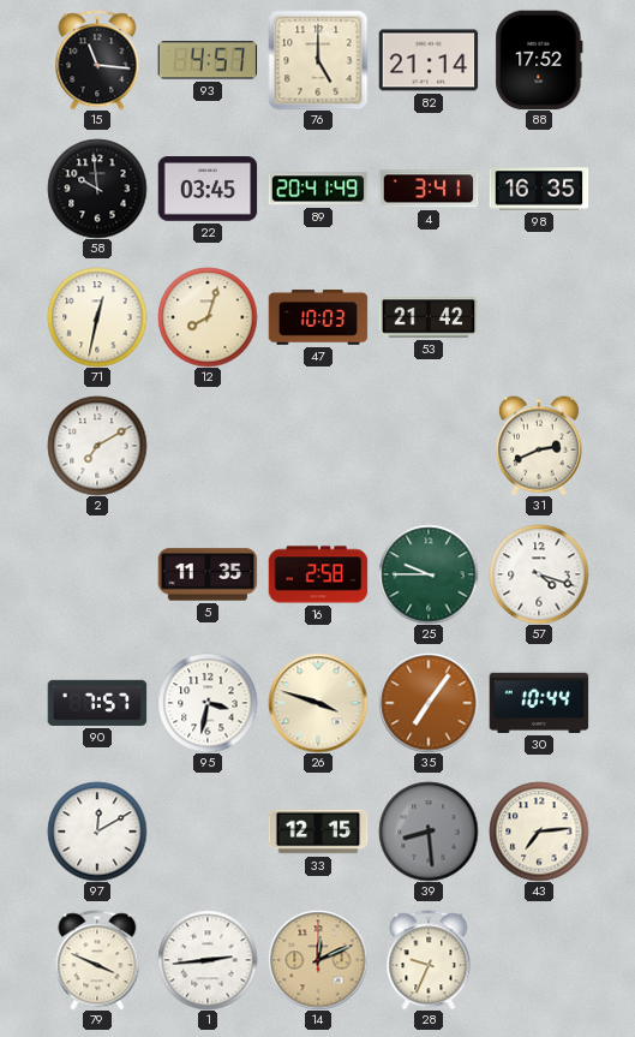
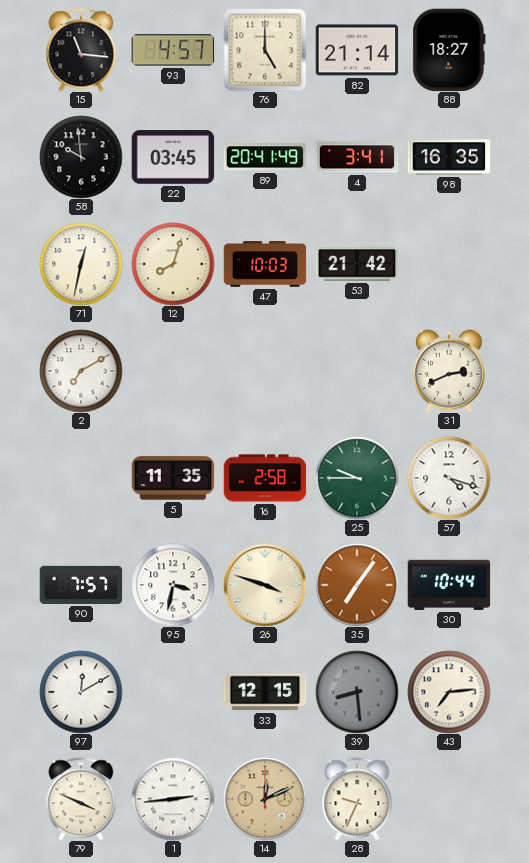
88: 17:52 -> 18:27 (449, 50)
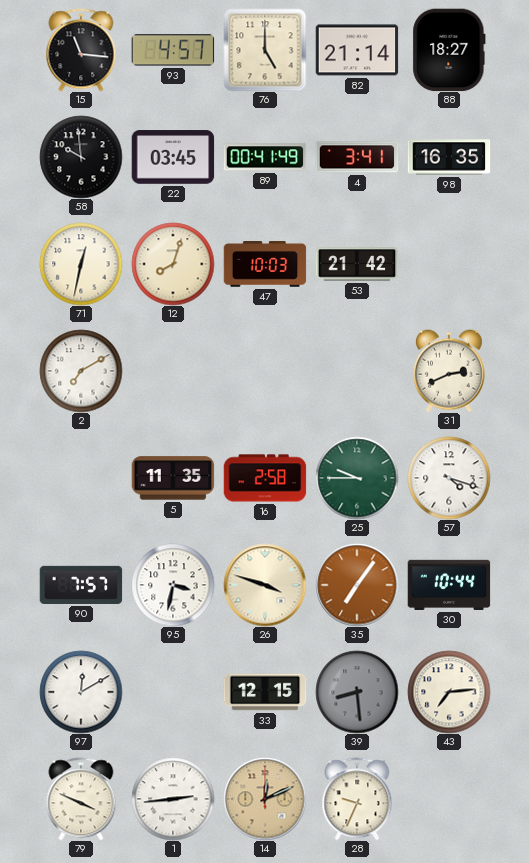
89: 20:41 -> 00:41 (265, 157)
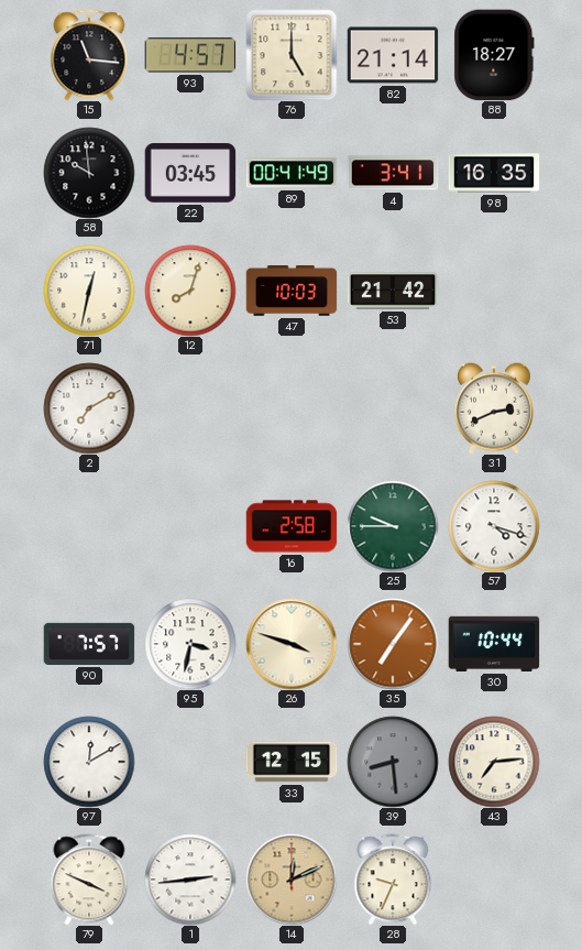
5: 11:35 -> none (173, 478)
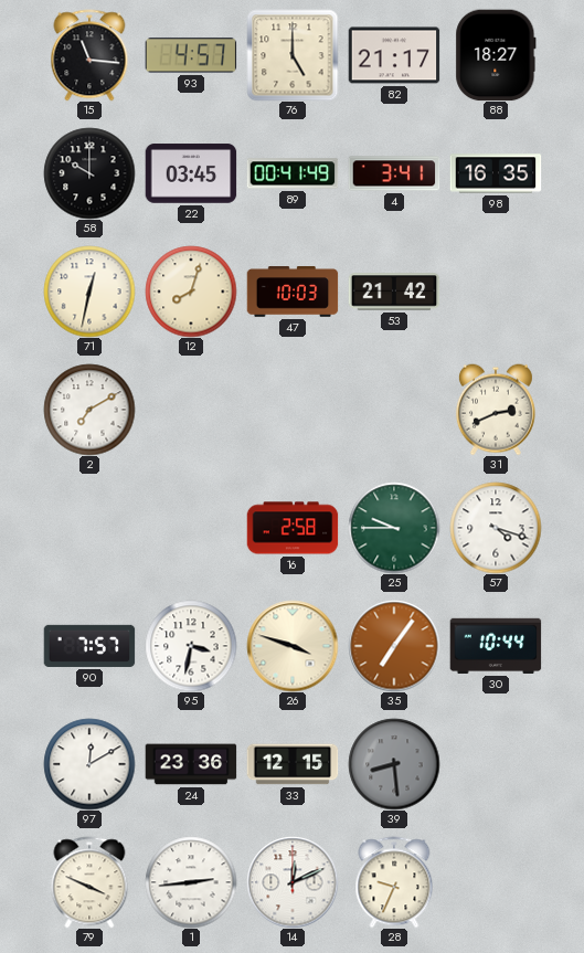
82: 21:14 -> 21:17 (394, 55)
58: 9:59 -> 10:00 (89, 173)
24: none -> 23:36 (191, 764)
43: 7:14 -> none (494, 762)
14 dial: champagne -> white (293, 882)
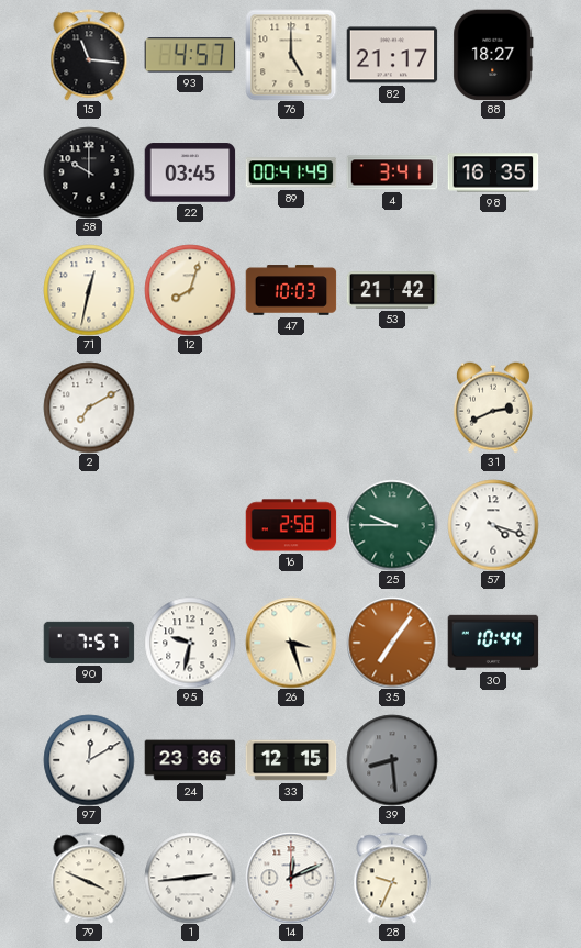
95: 3:32 -> 9:32 (190, 643)
26: 3:48 -> 3:27 (291, 643)
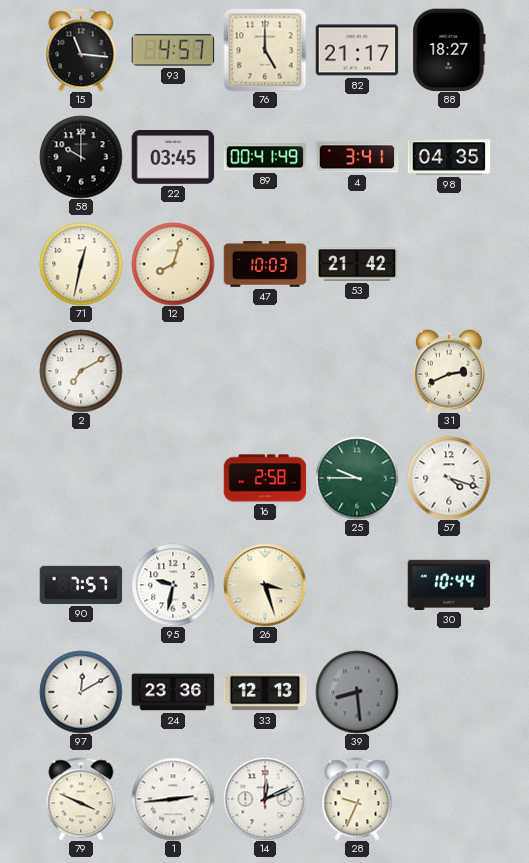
98: 16:35 -> 04:35 (449, 157)
35: 7:06 -> none (392, 643)
33: 12:15 -> 12:13 (265, 692)
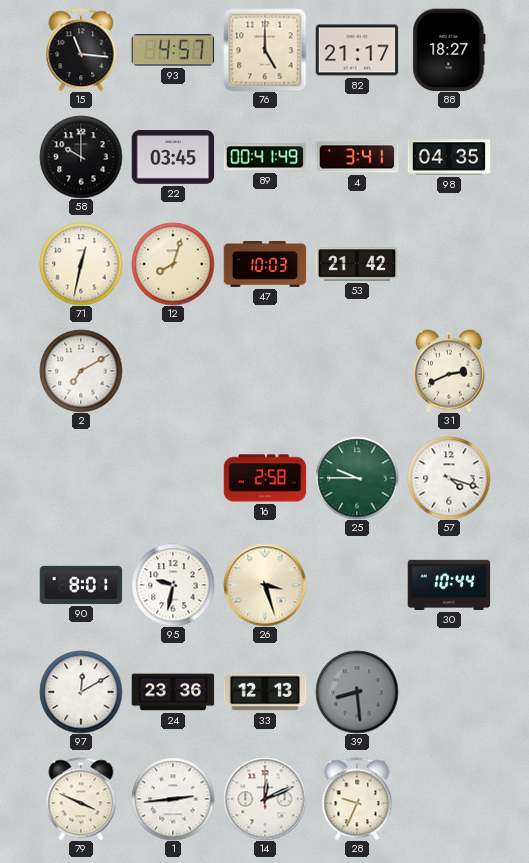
90: 7:57 -> 8:01 (81, 585)
